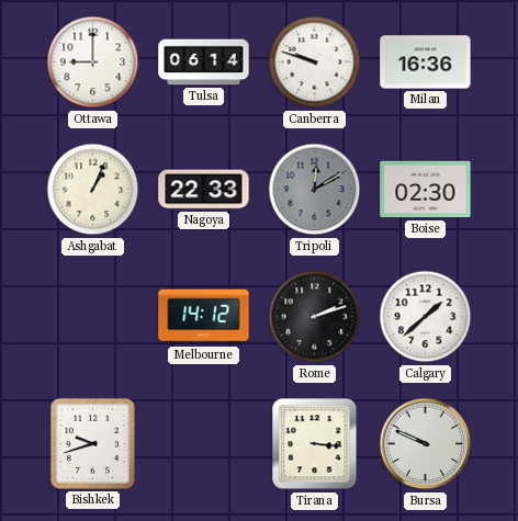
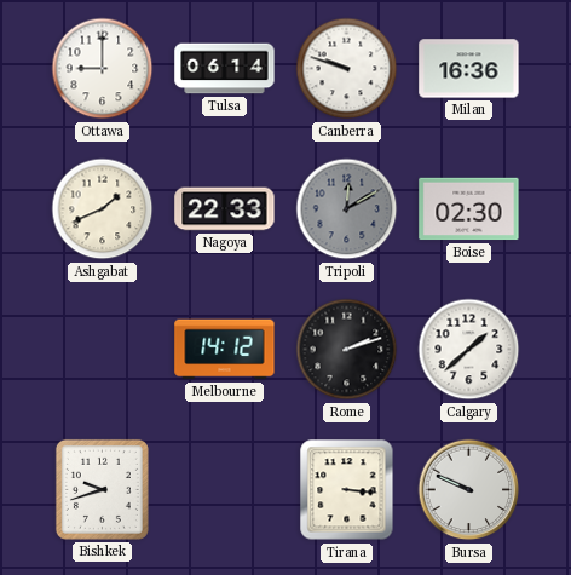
Ashgabat: 1:04 -> 1:41 (103, 209)
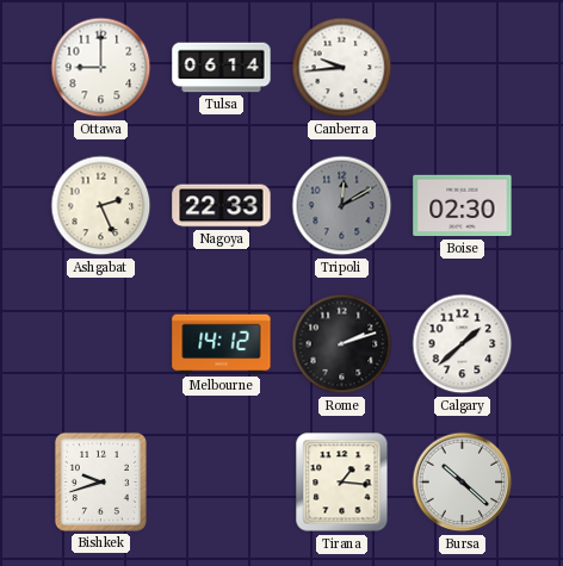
Canberra: 9:48 -> 9:44 (342, 68)
Milan: 16:36 -> none (469, 69)
Ashgabat: 1:41 -> 2:26 (101, 206)
Tirana: 3:16 -> 1:16 (342, 483)
Bursa: 9:49 -> 10:22 (463, 483)
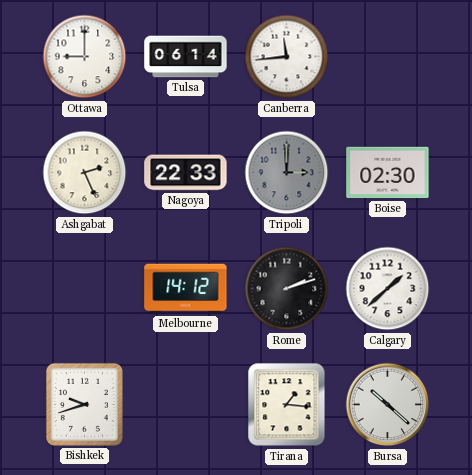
Canberra: 9:44 -> 11:44 (287, 57)
Tripoli: 12:10 -> 3:00 (287, 173)
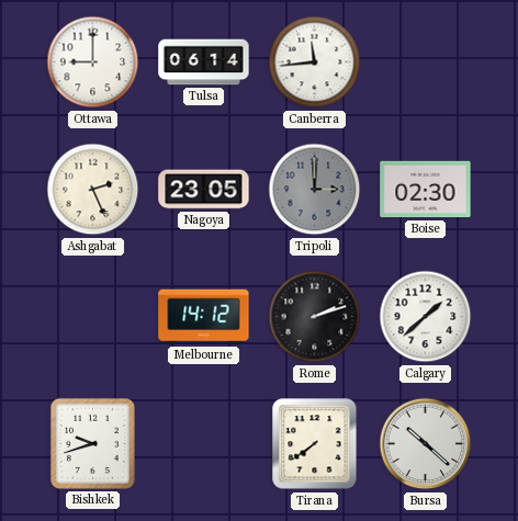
Nagoya: 22:33 -> 23:05 (204, 190)
Tirana: 1:16 -> 7:39 (315, 444)
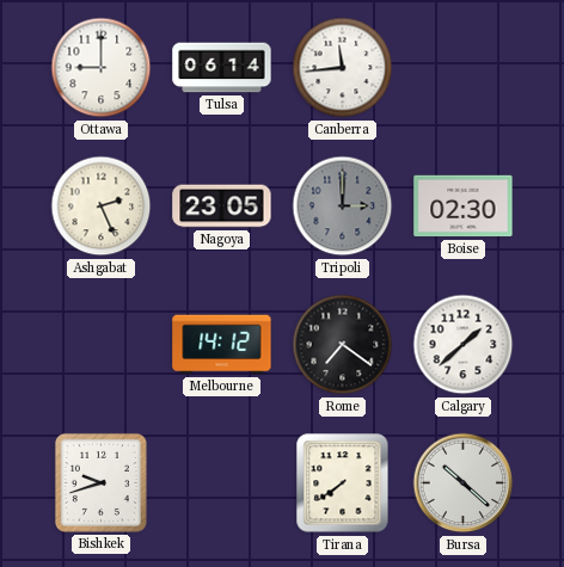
Rome: 2:12 -> 7:21 (343, 345)
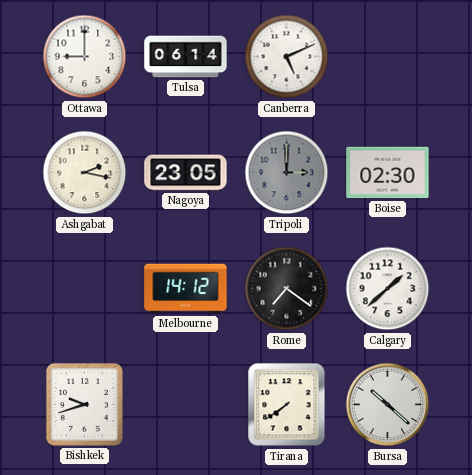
Canberra: 11:44 -> 5:11 (287, 57)
Ashgabat: 2:26 -> 2:17 (85, 173)
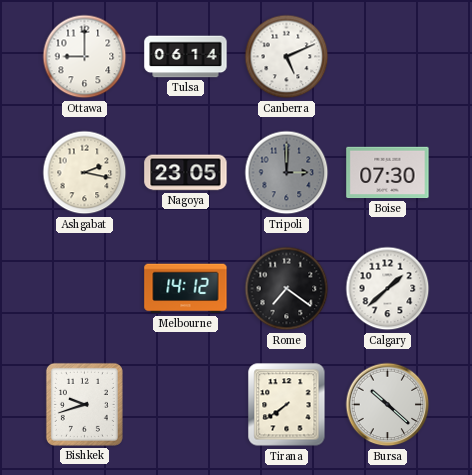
Boise: 02:30 -> 07:30 (388, 173)
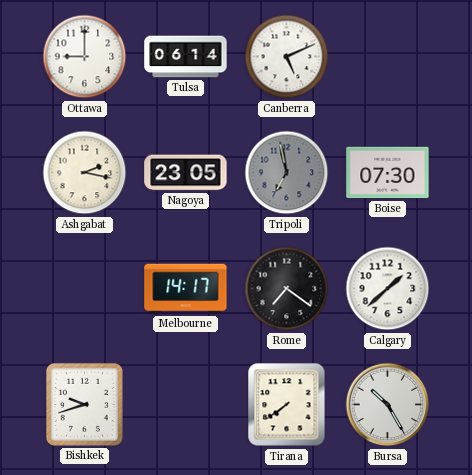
Tripoli: 3:00 -> 6:58 (287, 173)
Melbourne: 14:12 -> 14:17 (186, 289)
Bursa: 10:22 -> 10:25 (388, 405)
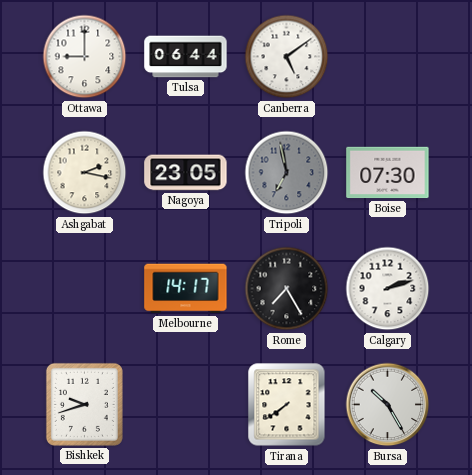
Tulsa: 06:14 -> 06:44 (186, 57)
Canberra: 5:11 -> 5:09 (287, 57)
Rome: 7:21 -> 7:25 (287, 289)
Calgary: 1:38 -> 2:12 (388, 289)
